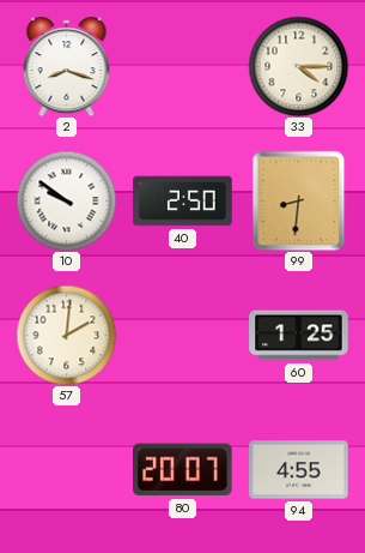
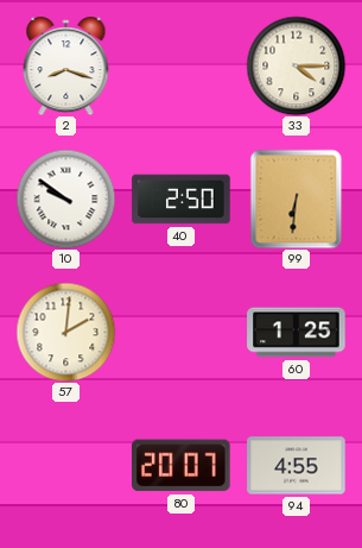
99: 8:31 -> 6:31 (297, 199)
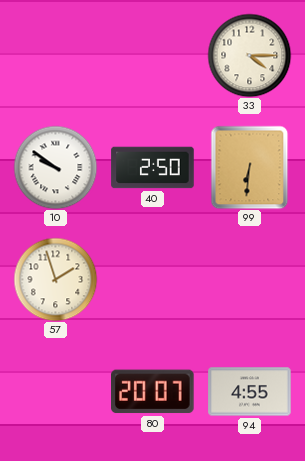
2: 8:18 -> none (66, 67)
57: 2:01 -> 1:57 (55, 279)
60: 1:25 -> none (297, 333)
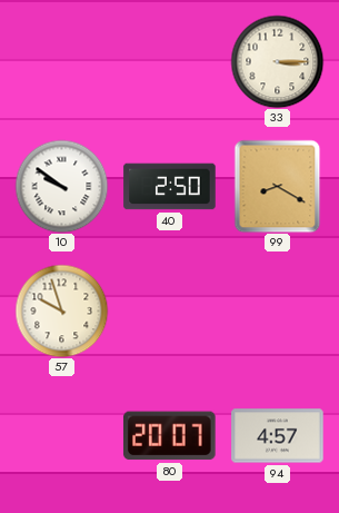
33: 4:15 -> 3:15 (277, 61)
99: 6:31 -> 8:20 (278, 186)
57: 1:57 -> 9:57 (61, 310)
94: 4:55 -> 4:57 (278, 436)
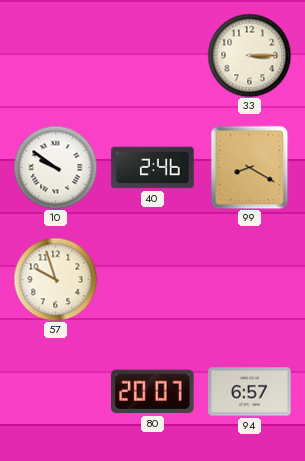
40: 2:50 -> 2:46 (153, 168)
94: 4:57 -> 6:57 (250, 392)
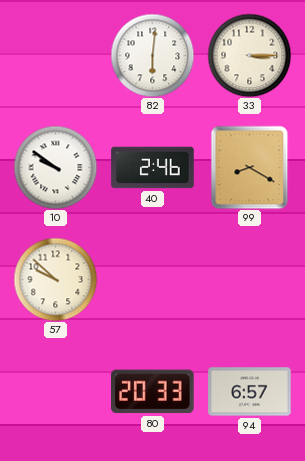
82: none -> 6:01 (152, 55)
57: 9:57 -> 9:52 (55, 279)
80: 20:07 -> 20:33 (153, 392)
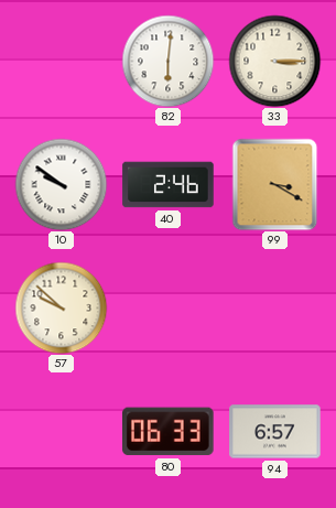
99: 8:20 -> 3:20 (275, 184)
80: 20:33 -> 06:33 (169, 432)
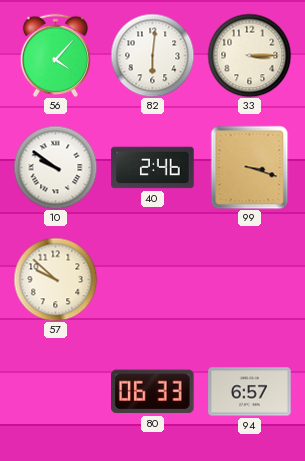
56: none -> 4:07 (55, 55)
99: 3:20 -> 3:18 (250, 167)
